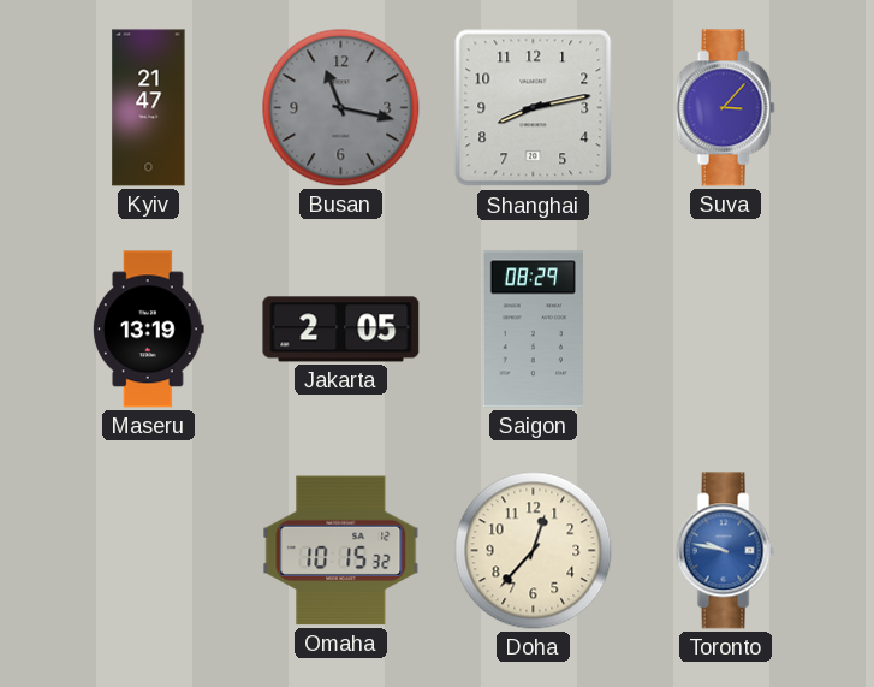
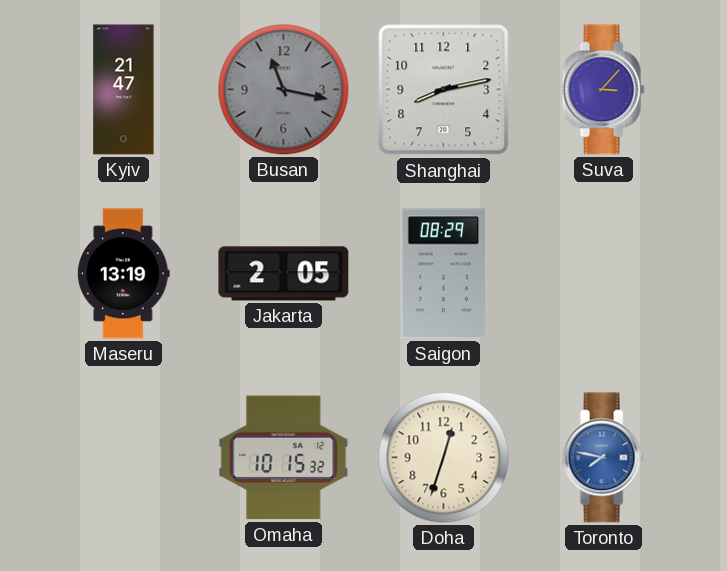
Doha: 12:37 -> 12:33 (444, 458)
Toronto: 9:47 -> 7:47 (603, 458)
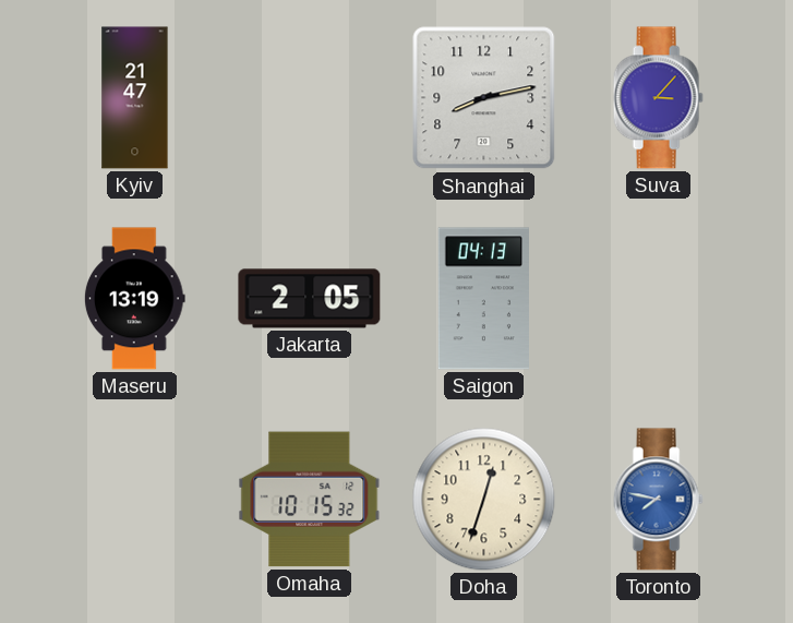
Busan: 11:17 -> none (284, 90)
Saigon: 08:29 -> 04:13 (483, 299)
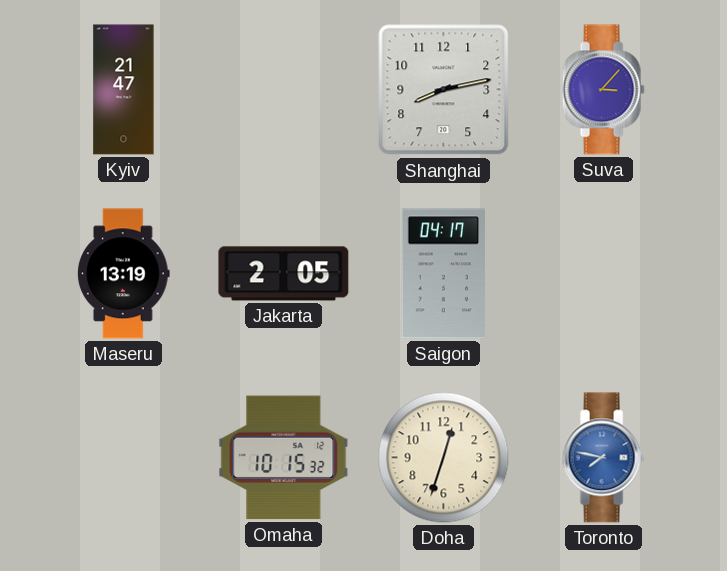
Saigon: 04:13 -> 04:17 (443, 274)
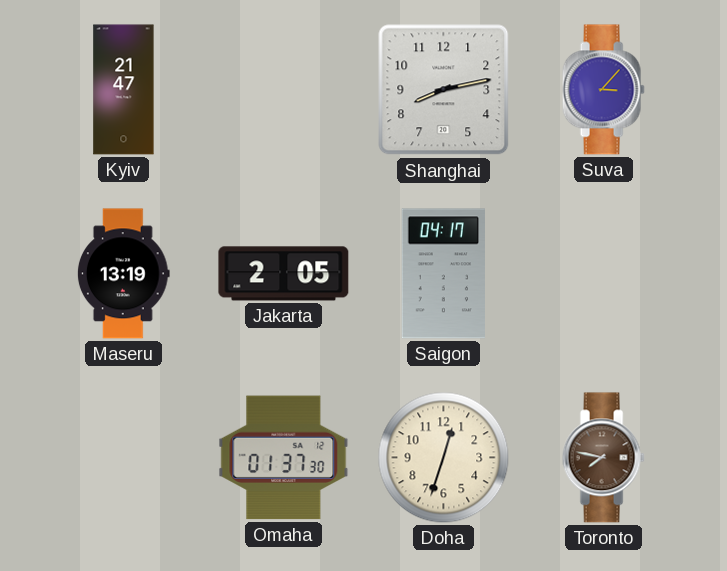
Omaha: 10:15 -> 01:37 (284, 458)
Toronto dial: blue -> brown (603, 458)
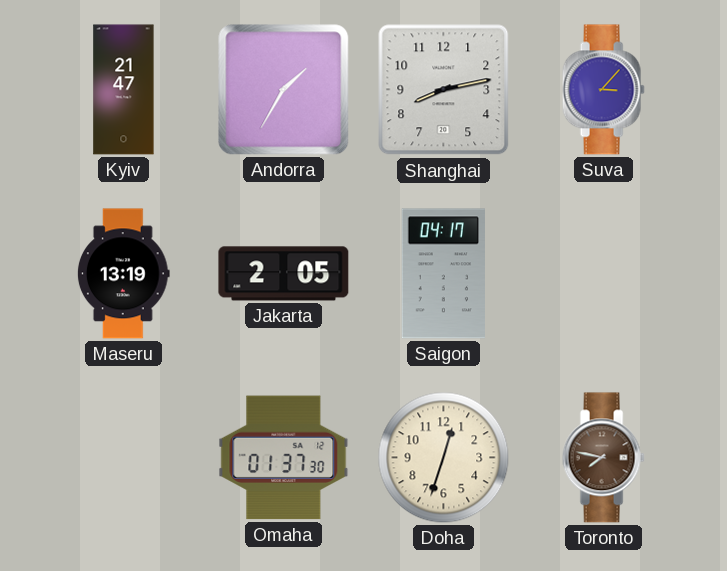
Andorra: none -> 1:35 (284, 90)
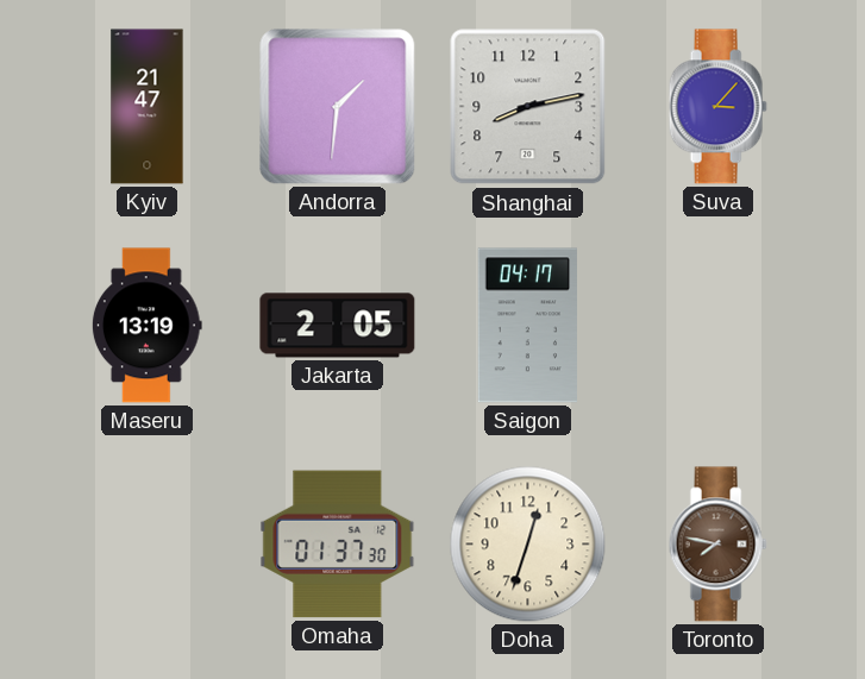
Andorra: 1:35 -> 1:31 (338, 107)
